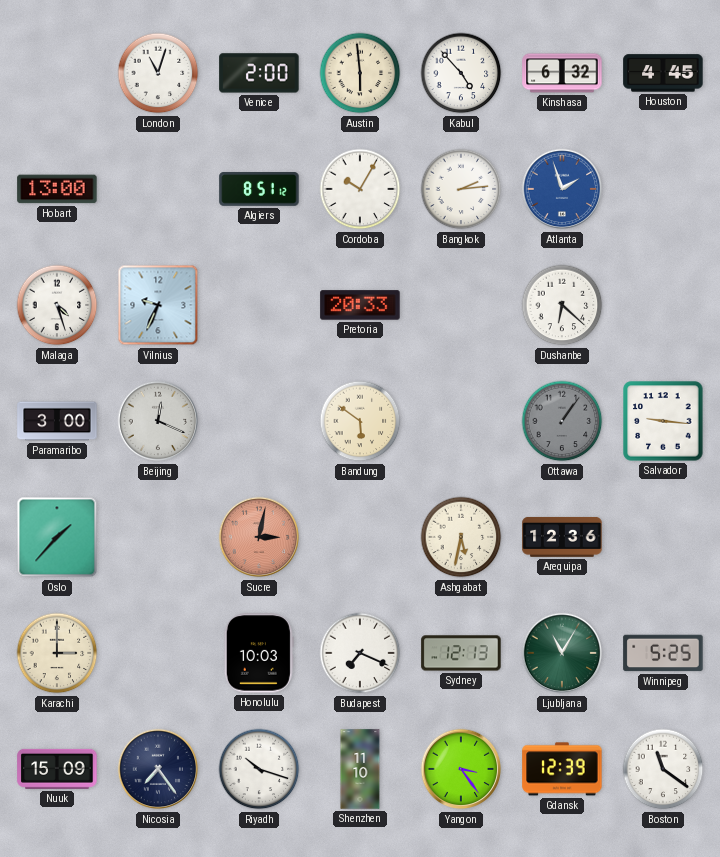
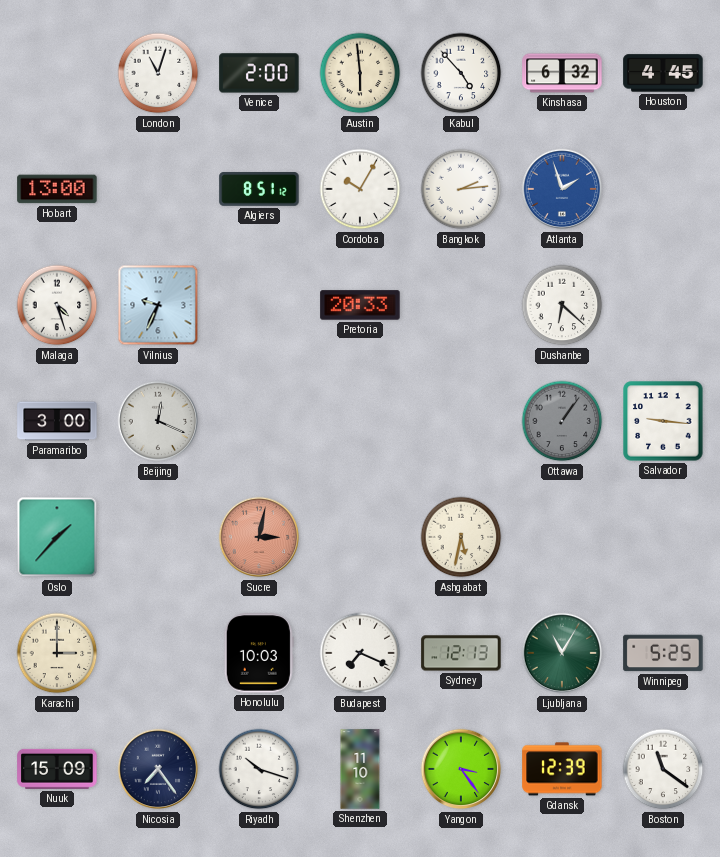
Bandung: 5:51 -> none (360, 421)
Arequipa: 12:36 -> none (562, 537)
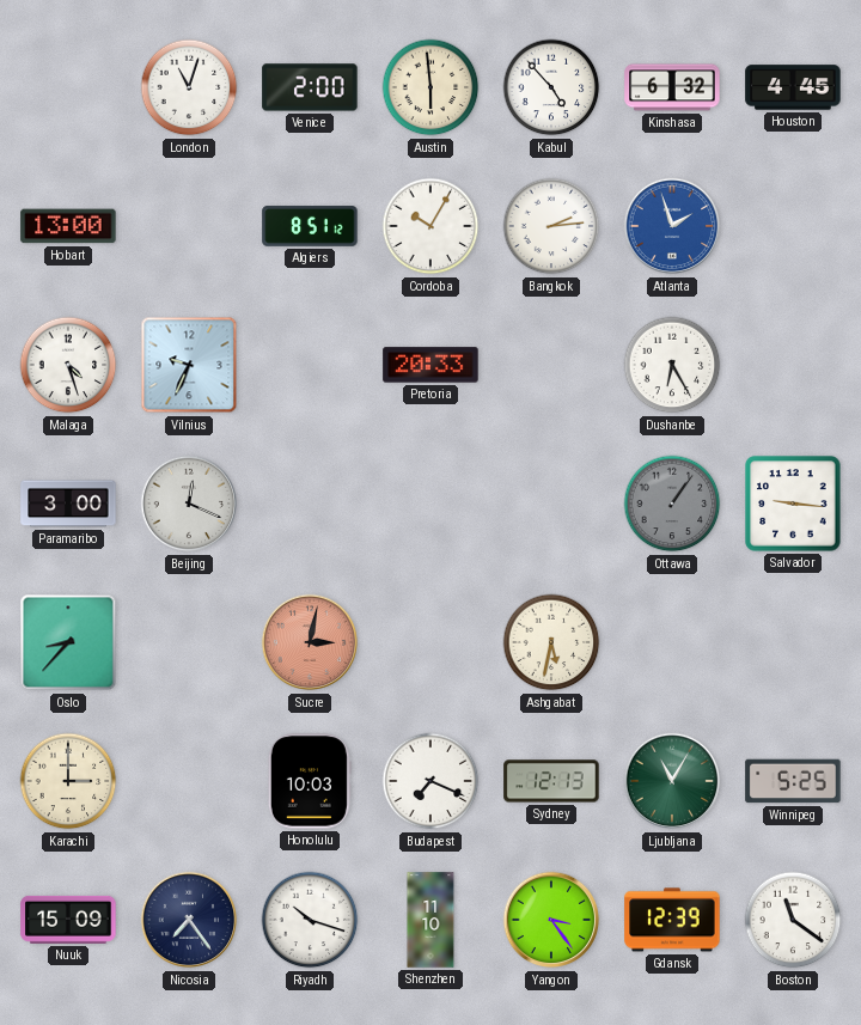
Dushanbe: 6:22 -> 6:25 (672, 365)
Oslo: 1:37 -> 8:37 (68, 642)
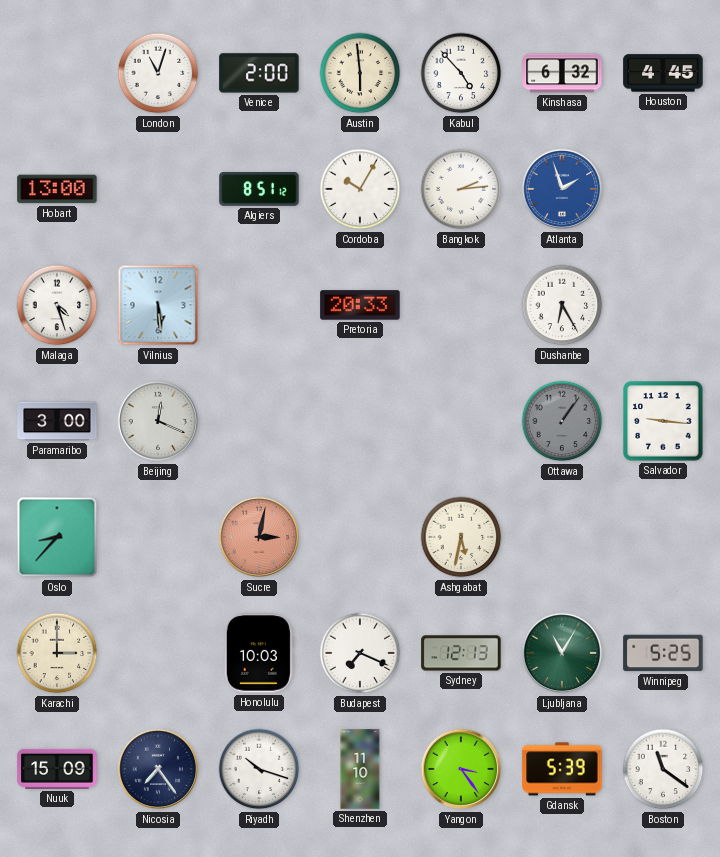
Vilnius: 9:34 -> 5:29 (158, 305)
Gdansk: 12:39 -> 5:39 (562, 769)
